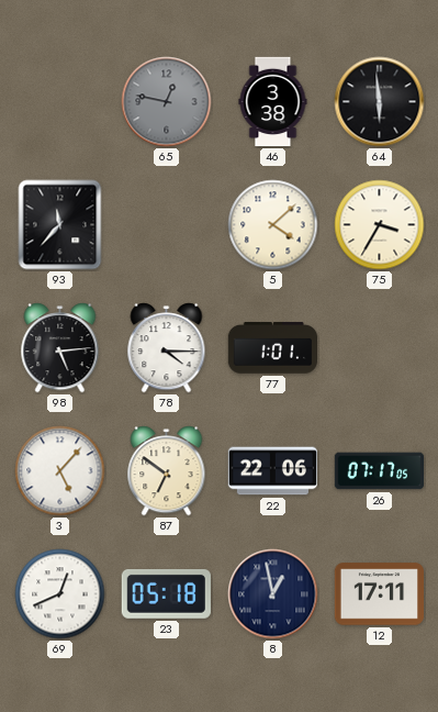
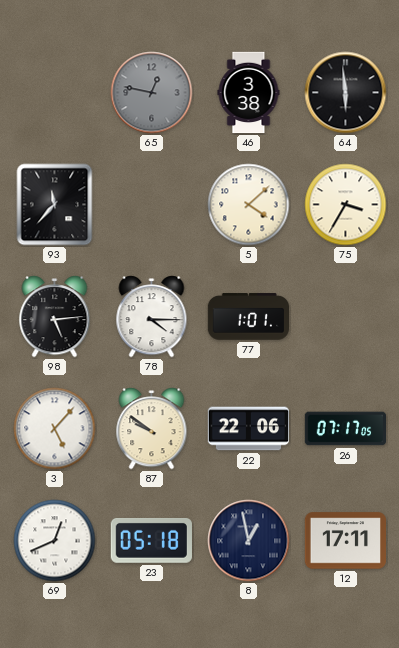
87: 6:51 -> 9:51 (152, 429)
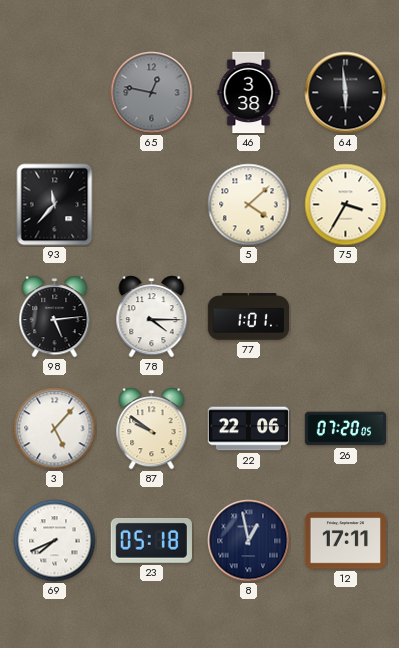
26: 07:17 -> 07:20 (346, 429)
69: 12:41 -> 7:41 (55, 541)
